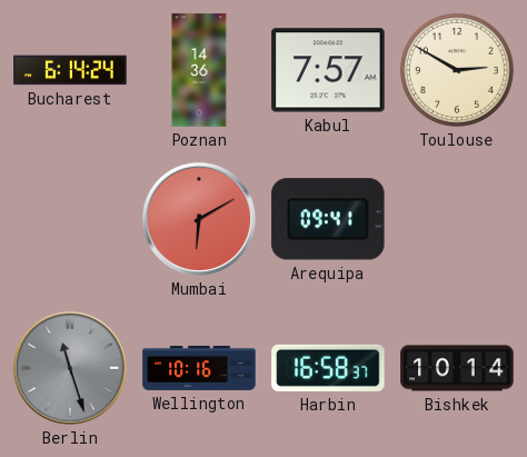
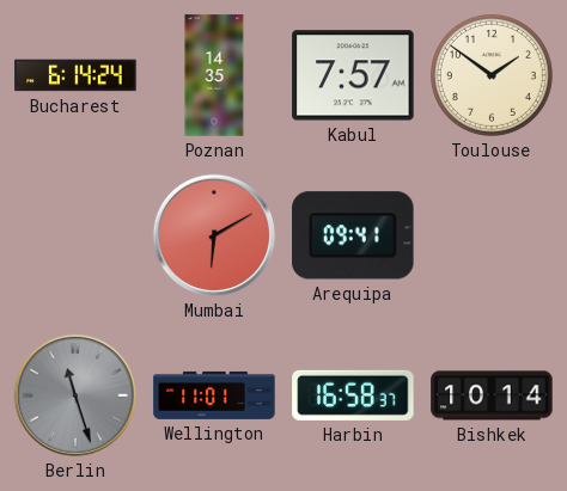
Poznan: 14:36 -> 14:35 (214, 75)
Toulouse: 2:50 -> 1:51 (492, 75)
Wellington: 10:16 -> 11:01 (214, 395)
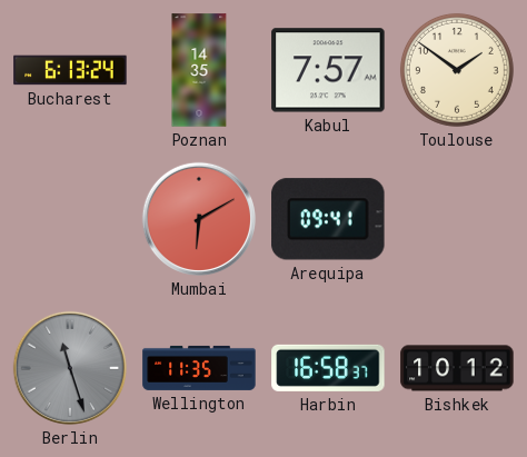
Bucharest: 6:14 -> 6:13 (70, 70)
Wellington: 11:01 -> 11:35 (199, 368)
Bishkek: 10:14 -> 10:12 (457, 368)
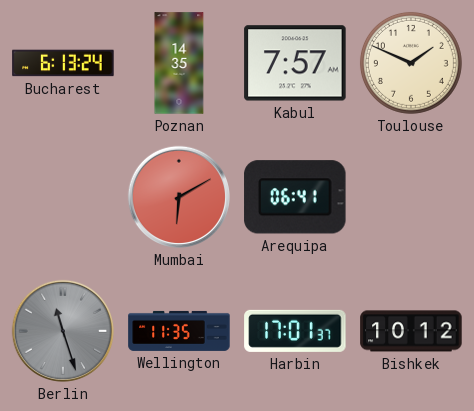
Toulouse: 1:51 -> 1:49 (411, 63)
Arequipa: 09:41 -> 06:41 (295, 197)
Harbin: 16:58 -> 17:01 (295, 331)
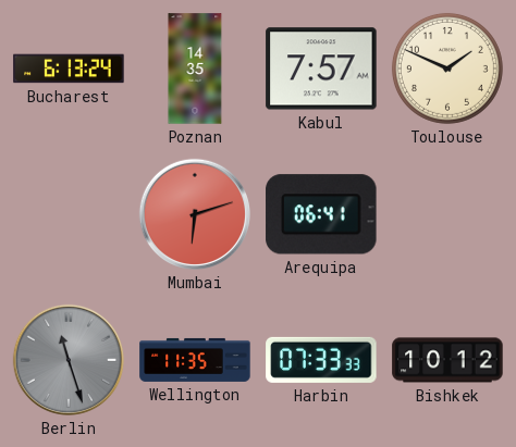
Mumbai: 6:10 -> 6:12 (195, 214)
Harbin: 17:01 -> 07:33 (321, 360)
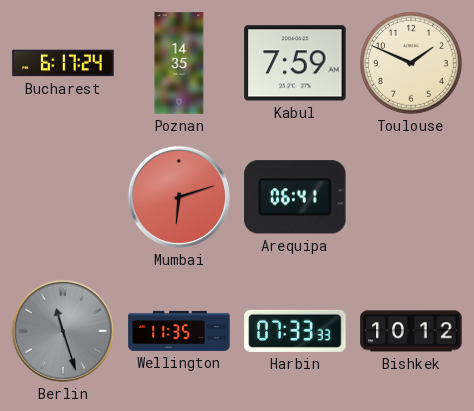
Bucharest: 6:13 -> 6:17 (63, 63)
Kabul: 7:57 -> 7:59 (295, 63)
